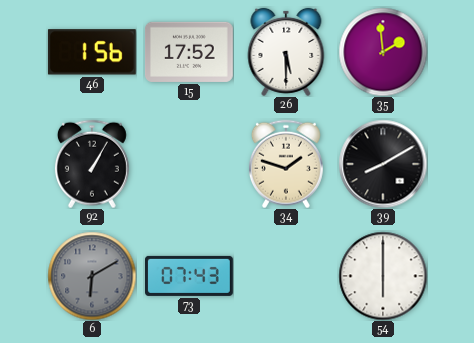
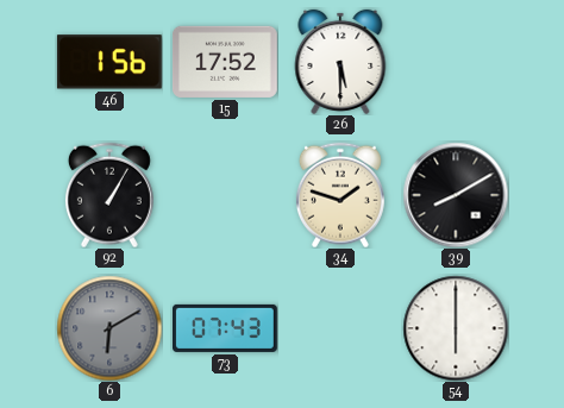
35: 1:59 -> none (383, 52)
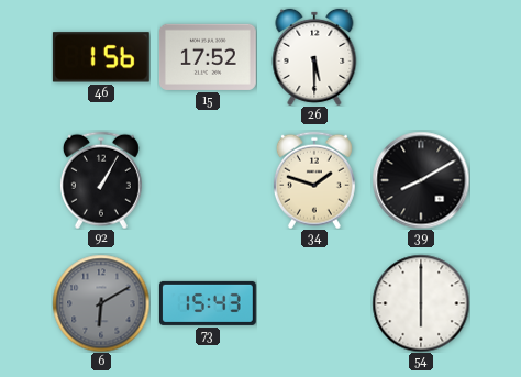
73: 07:43 -> 15:43 (209, 303)
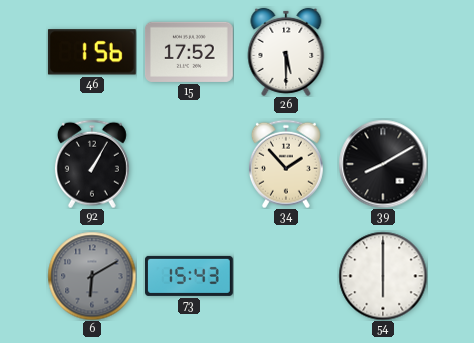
34: 1:48 -> 1:53 (286, 164)
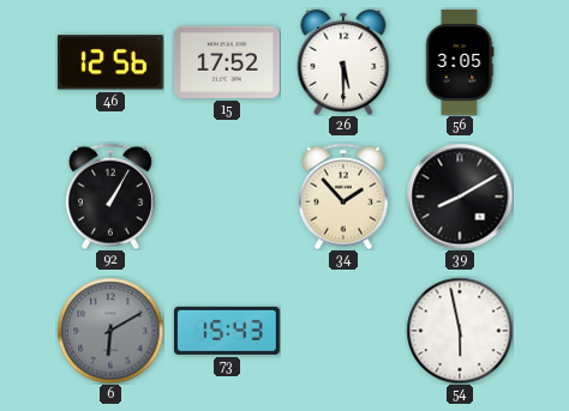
46: 1:56 -> 12:56 (110, 62)
56: none -> 3:05 (460, 64)
54: 6:00 -> 5:58 (460, 331)
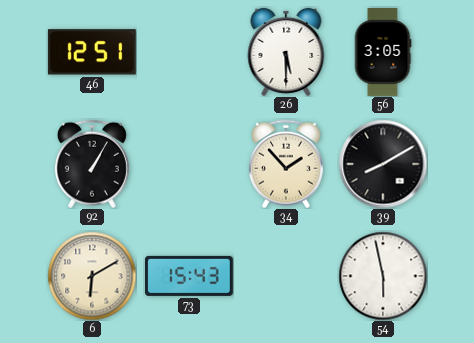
46: 12:56 -> 12:51 (92, 52)
15: 17:52 -> none (227, 62)
6 dial: grey -> cream (92, 276)
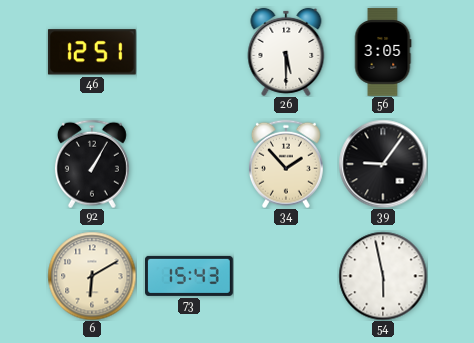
39: 8:10 -> 9:06 (383, 164)
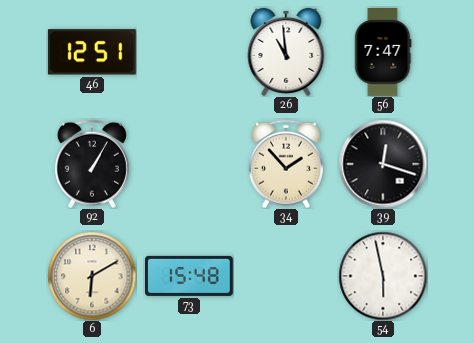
26: 5:30 -> 10:59 (286, 52)
56: 3:05 -> 7:47 (383, 53)
39: 9:06 -> 12:18 (383, 164)
73: 15:43 -> 15:48 (190, 276)
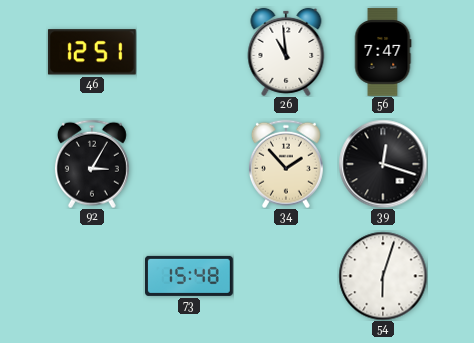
92: 1:05 -> 3:05 (92, 164)
6: 6:10 -> none (92, 276)
54: 5:58 -> 6:03 (383, 276)
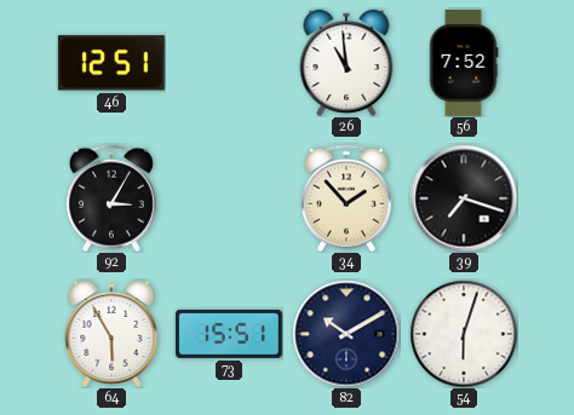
56: 7:47 -> 7:52 (464, 64)
39: 12:18 -> 7:18 (464, 198)
64: none -> 5:55 (111, 334)
73: 15:48 -> 15:51 (230, 334)
82: none -> 10:10 (346, 334)
